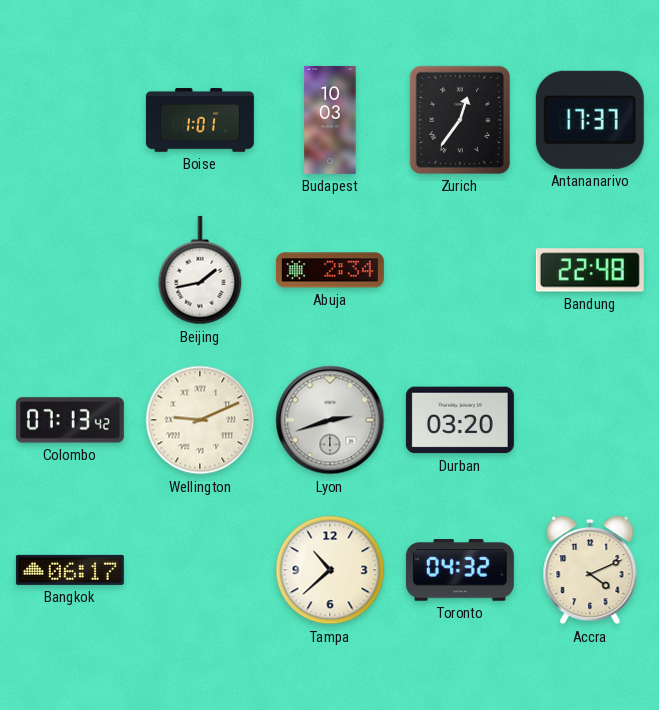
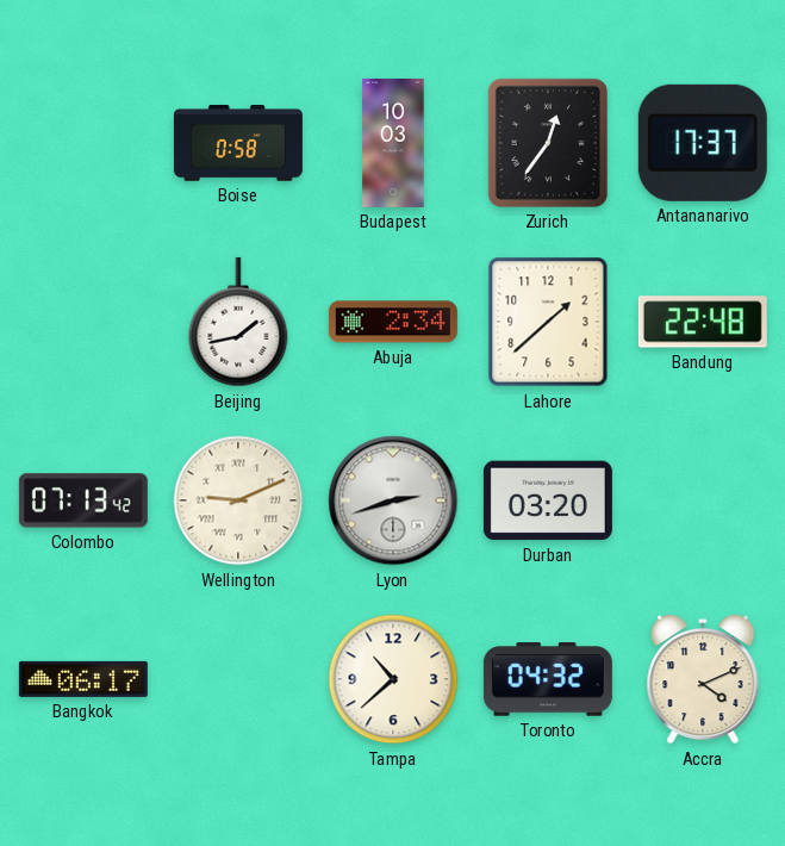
Boise: 1:01 -> 0:58 (238, 143)
Lahore: none -> 1:38 (548, 322)
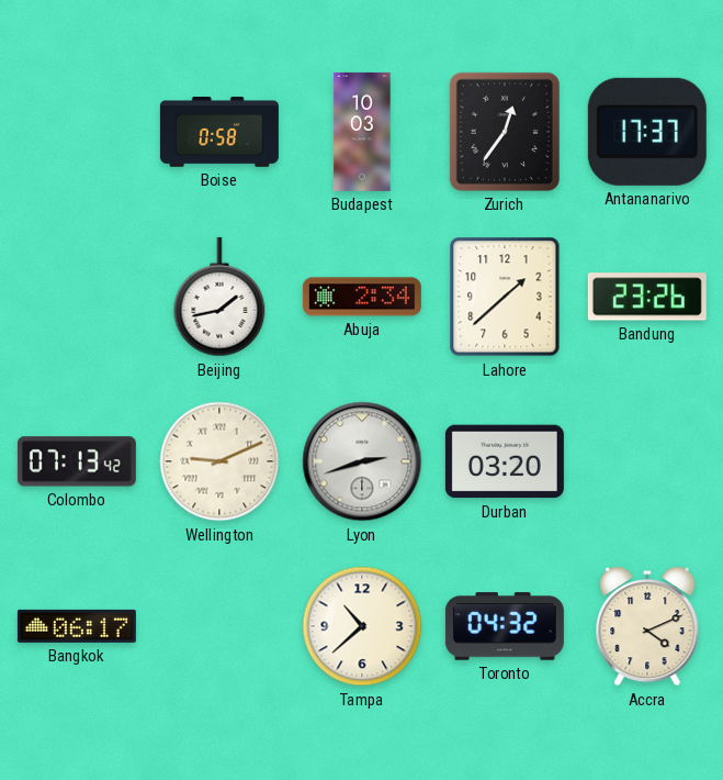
Bandung: 22:48 -> 23:26 (647, 297)
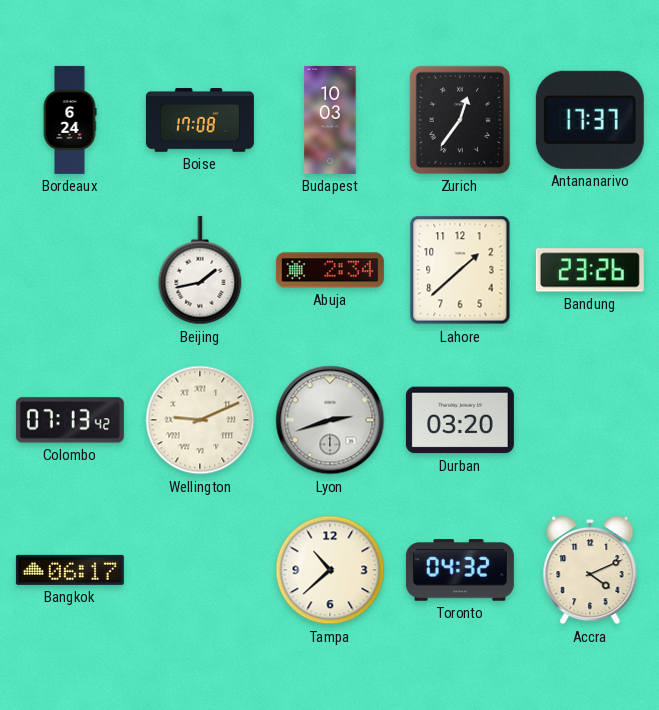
Bordeaux: none -> 6:24 (70, 120)
Boise: 0:58 -> 17:08 (200, 120)
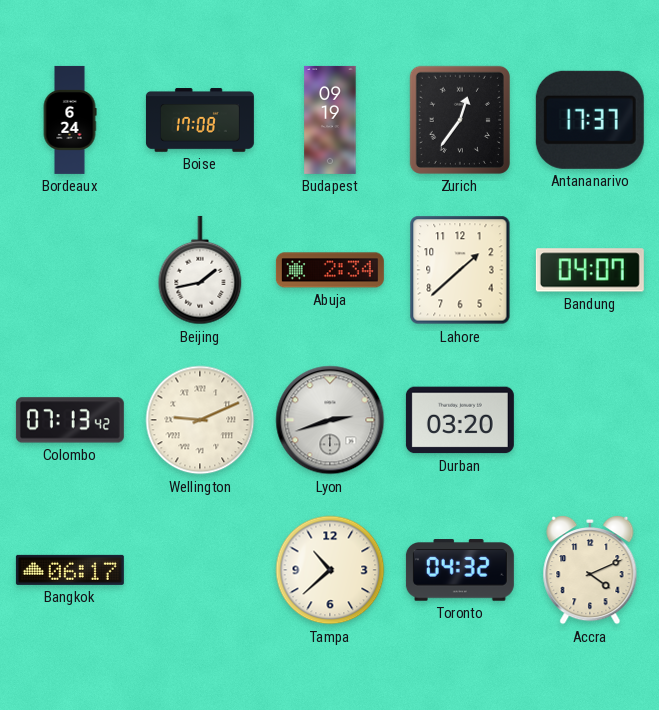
Budapest: 10:03 -> 09:19 (330, 120)
Bandung: 23:26 -> 04:07 (590, 270)
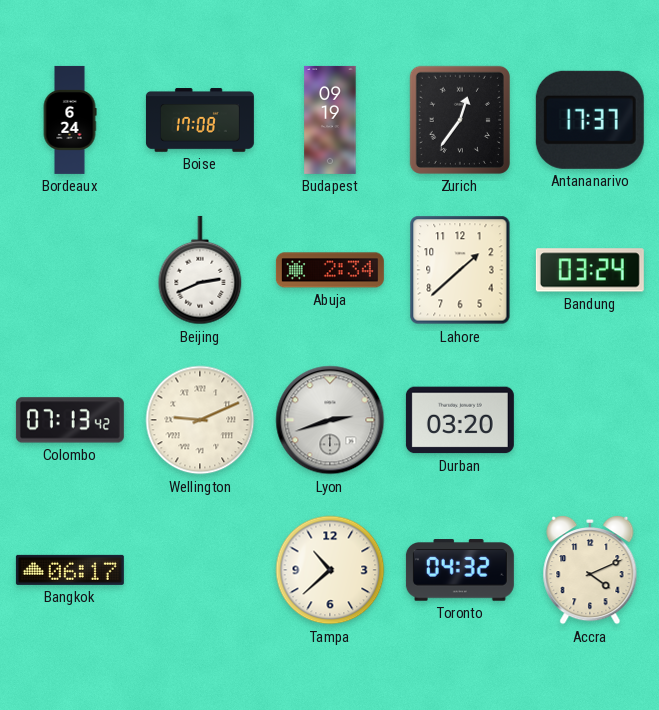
Beijing: 1:43 -> 2:41 (200, 270)
Bandung: 04:07 -> 03:24 (590, 270)
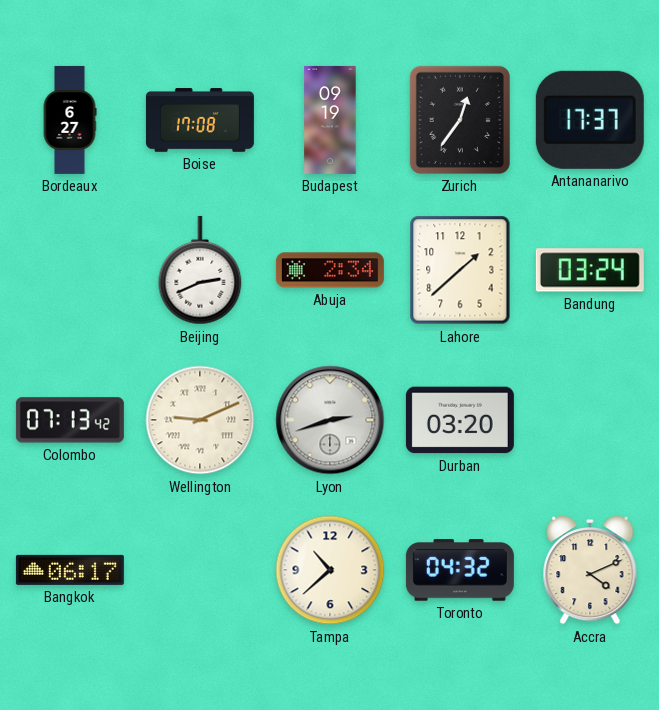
Bordeaux: 6:24 -> 6:27 (70, 120)
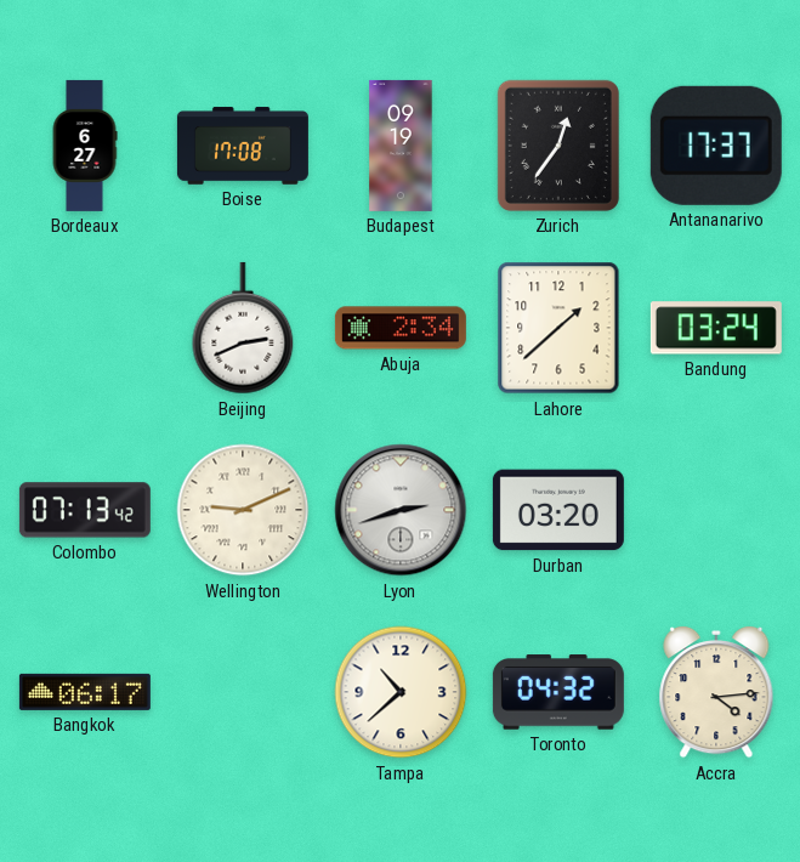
Accra: 4:11 -> 4:14 (716, 692)
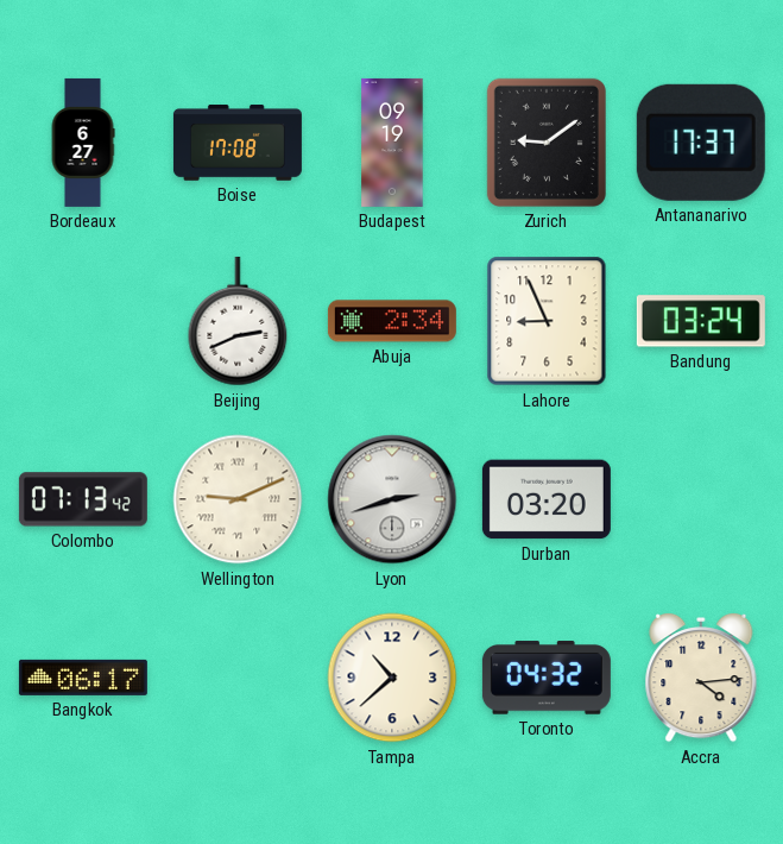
Zurich: 12:36 -> 9:09 (547, 143)
Lahore: 1:38 -> 8:56 (547, 321)
